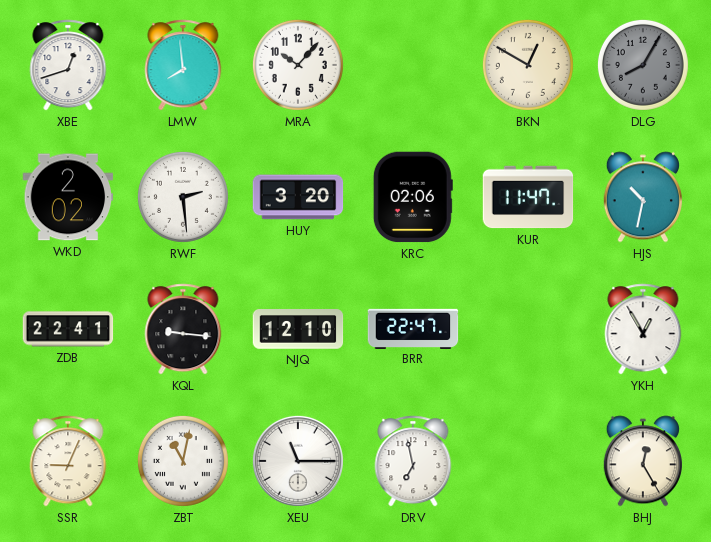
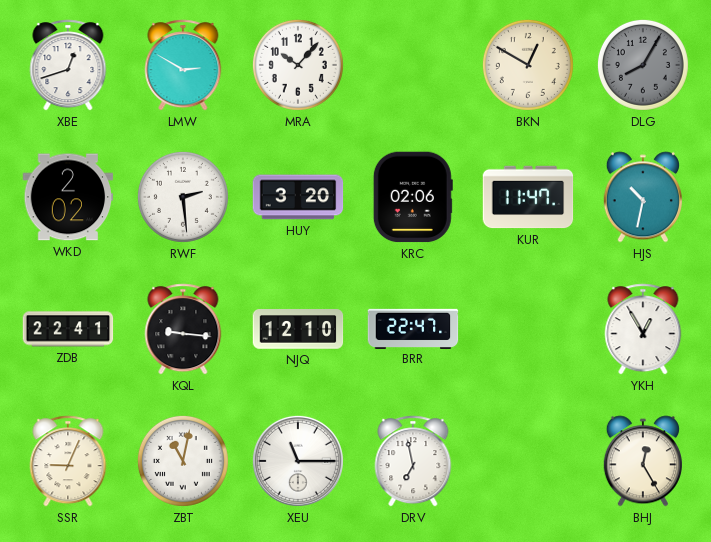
LMW: 7:59 -> 2:50 (183, 65)
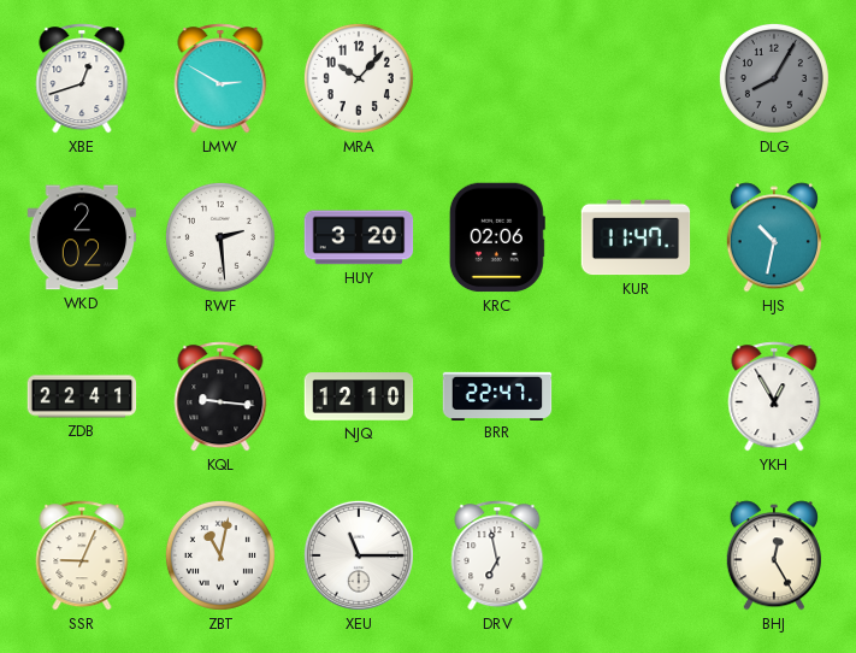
BKN: 12:50 -> none (528, 65)
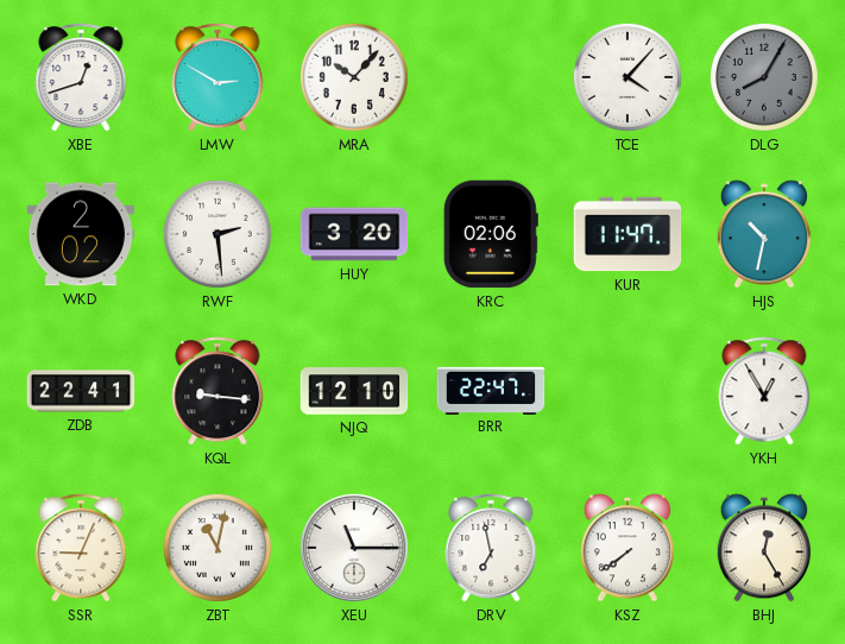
TCE: none -> 4:07 (628, 77)
KSZ: none -> 7:39 (628, 548)
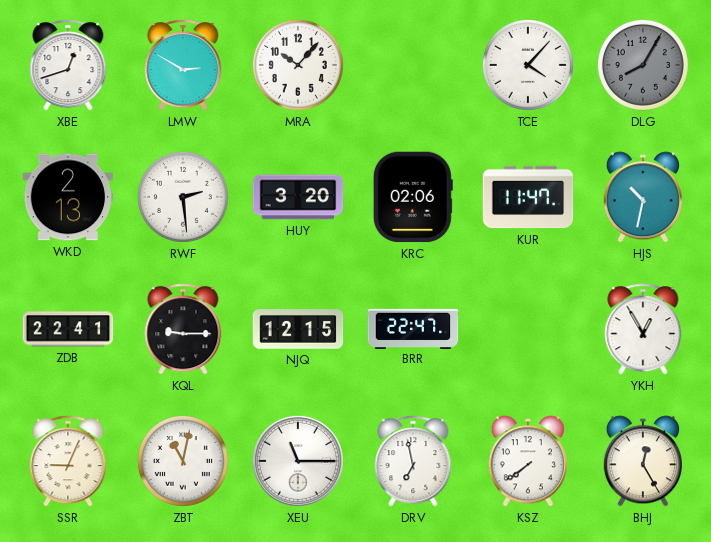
WKD: 2:02 -> 2:13 (68, 197)
KQL: 9:16 -> 9:15 (183, 329)
NJQ: 12:10 -> 12:15 (298, 329)
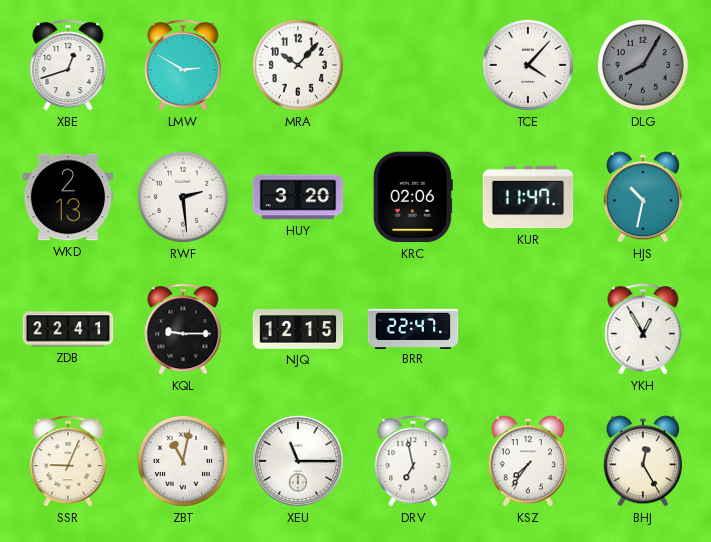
KSZ: 7:39 -> 7:36 (528, 461)
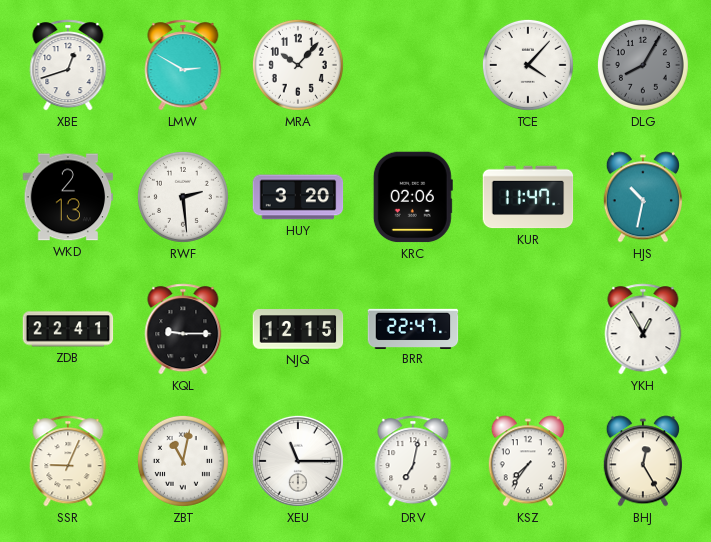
DRV: 6:58 -> 7:02 (413, 461)
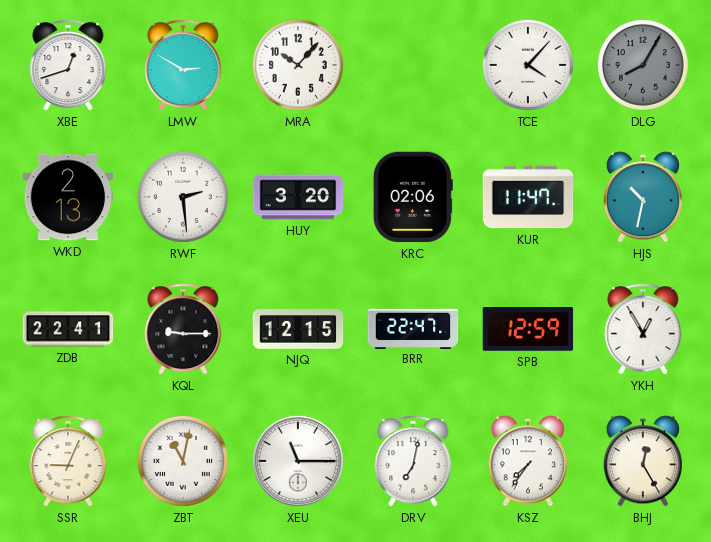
SPB: none -> 12:59 (528, 329)
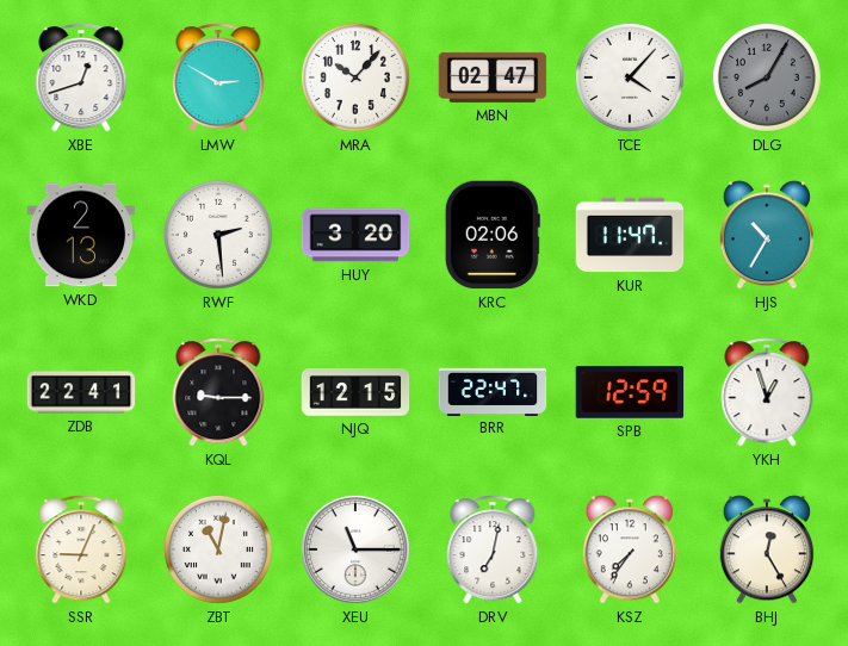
MBN: none -> 02:47 (493, 77)
HJS: 10:32 -> 10:35 (767, 235)
YKH: 12:55 -> 12:57 (767, 392)
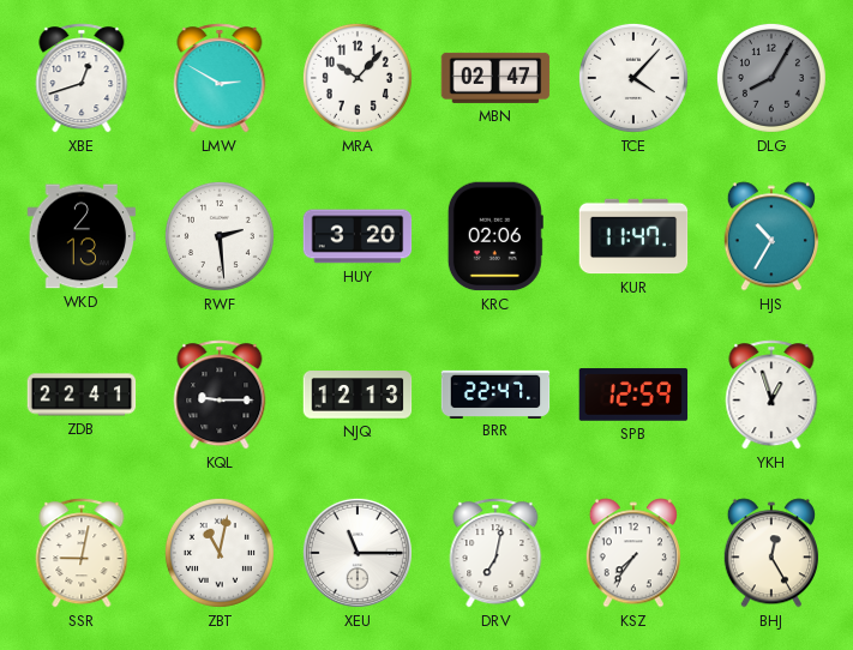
NJQ: 12:15 -> 12:13 (358, 395)
SSR: 9:04 -> 9:02 (82, 553)
